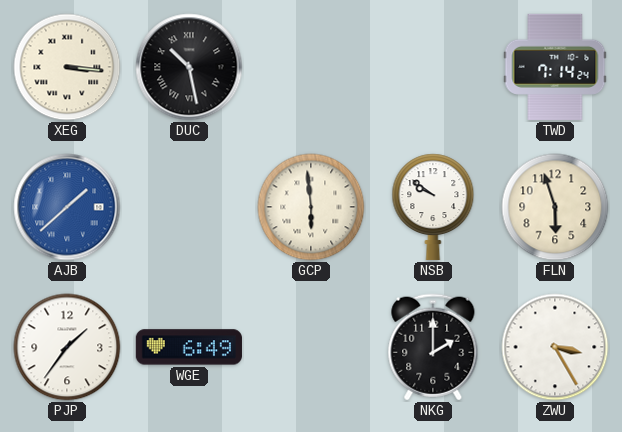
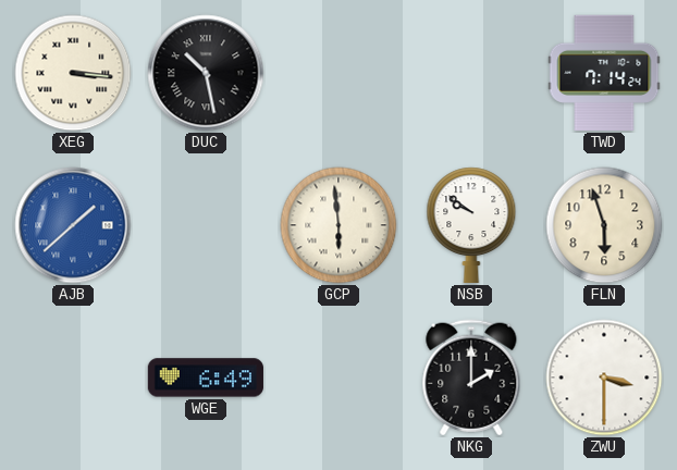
PJP: 1:36 -> none (67, 347)
ZWU: 3:25 -> 3:30 (604, 378)
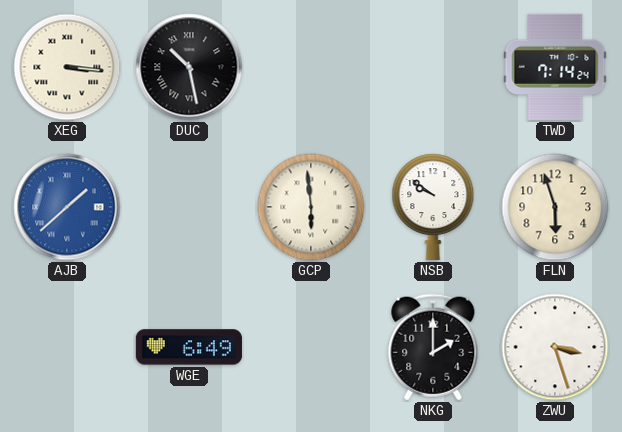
ZWU: 3:30 -> 3:27 (555, 347)
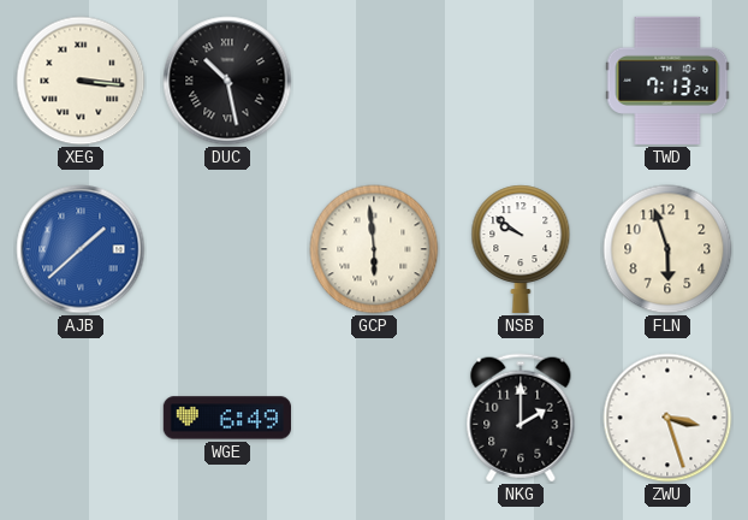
TWD: 7:14 -> 7:13 (667, 81)
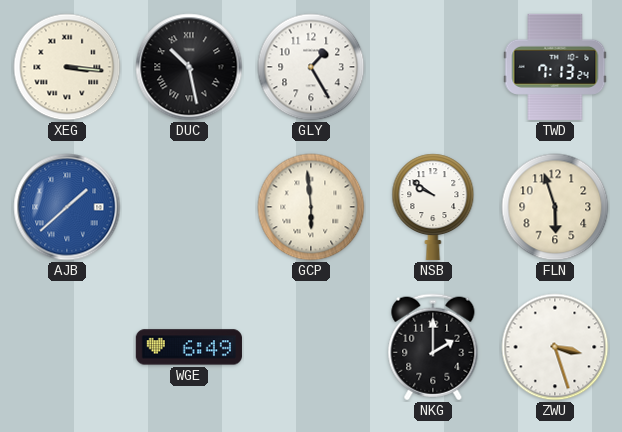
GLY: none -> 1:25 (311, 67)
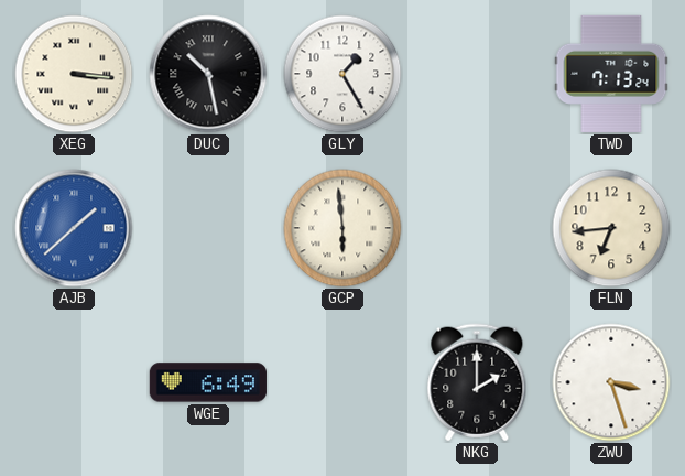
NSB: 9:51 -> none (433, 207)
FLN: 5:57 -> 6:44 (611, 228)
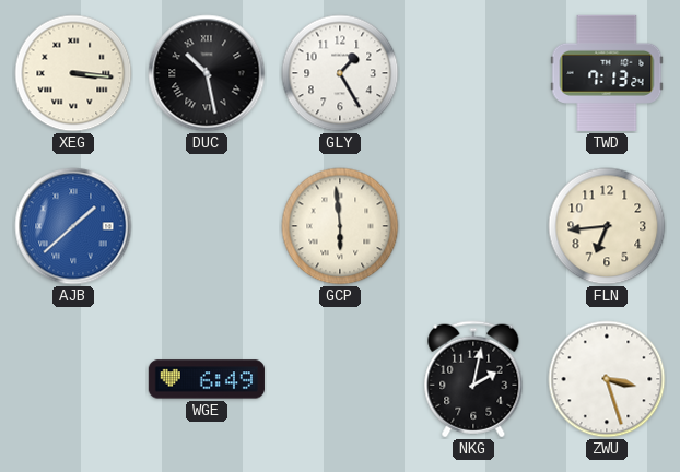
NKG: 2:00 -> 2:02 (473, 379)
